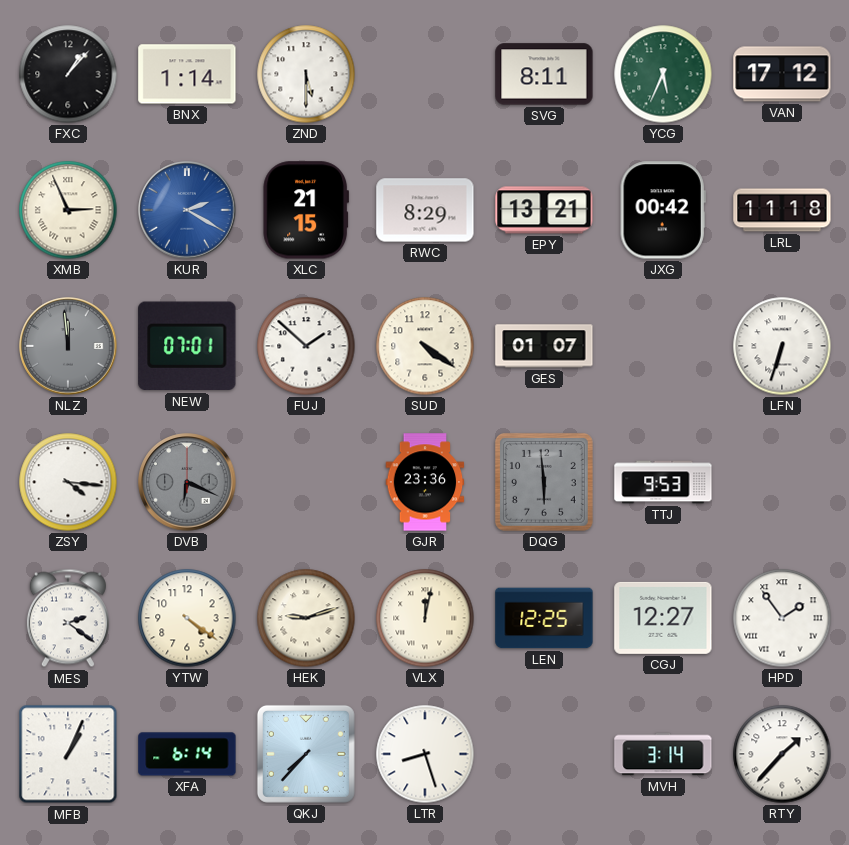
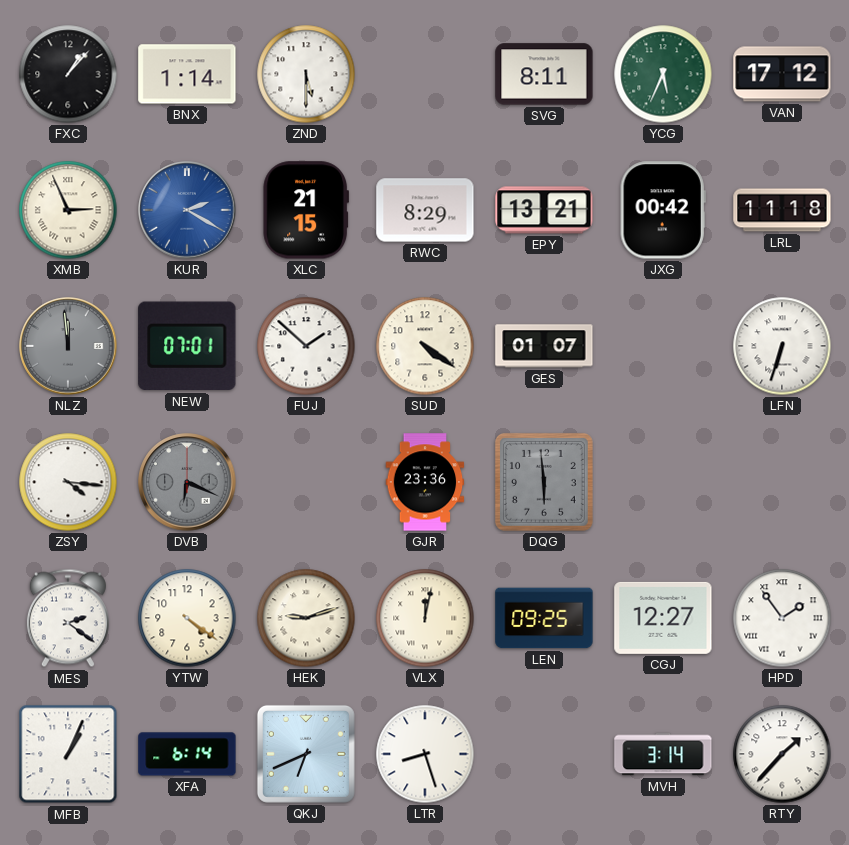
TTJ: 9:53 -> none (663, 482)
LEN: 12:25 -> 09:25 (544, 618)
QKJ: 7:37 -> 6:41 (306, 754)
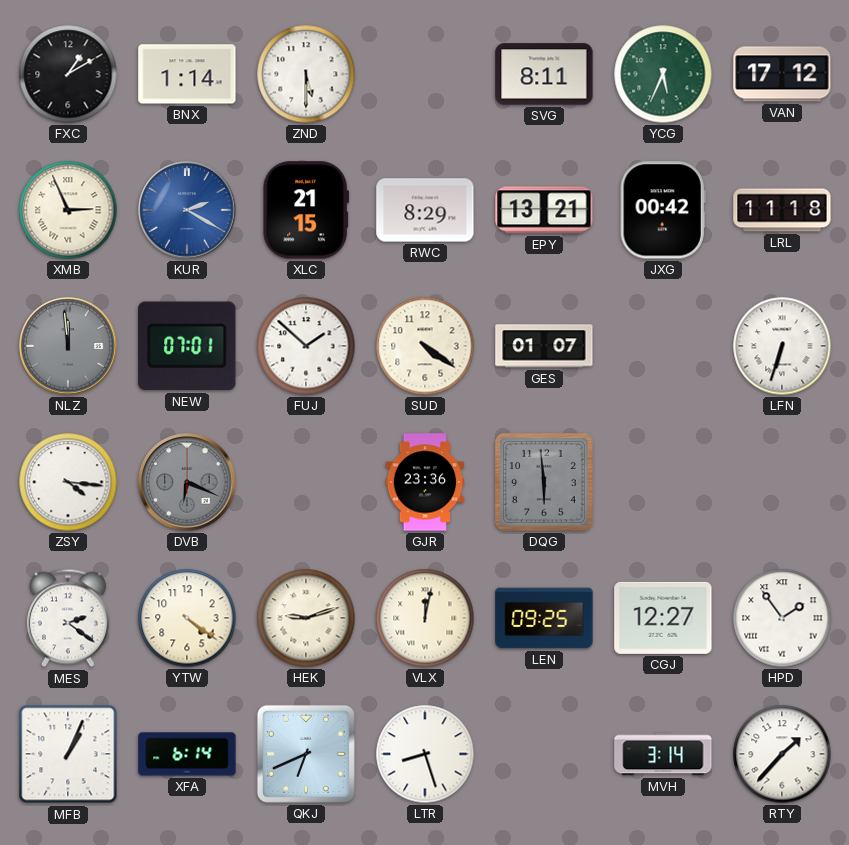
FXC: 1:07 -> 1:10 (68, 74)
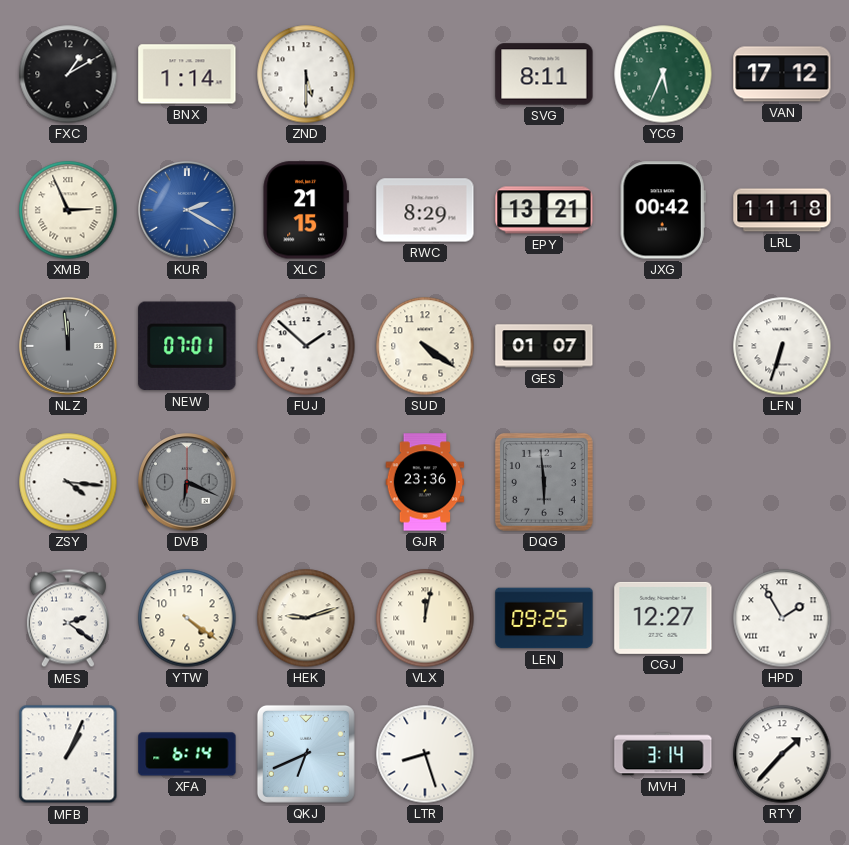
HPD: 1:54 -> 1:55 (782, 618)
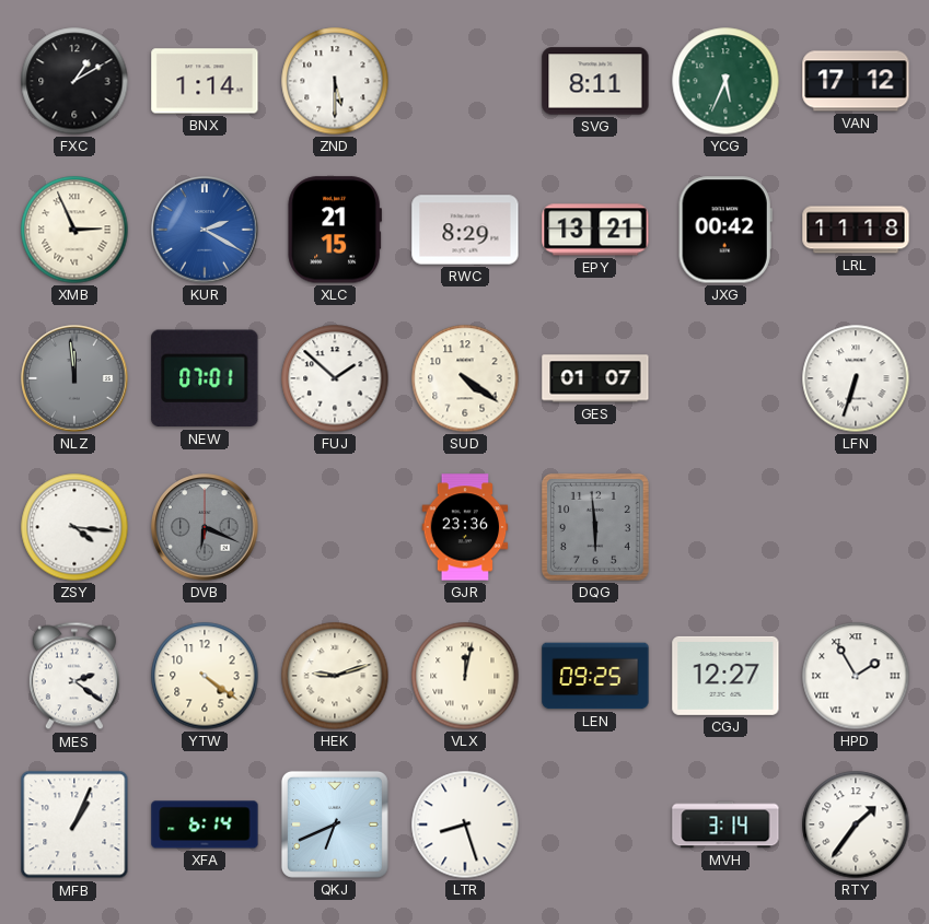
RTY: 1:37 -> 1:36 (856, 824)
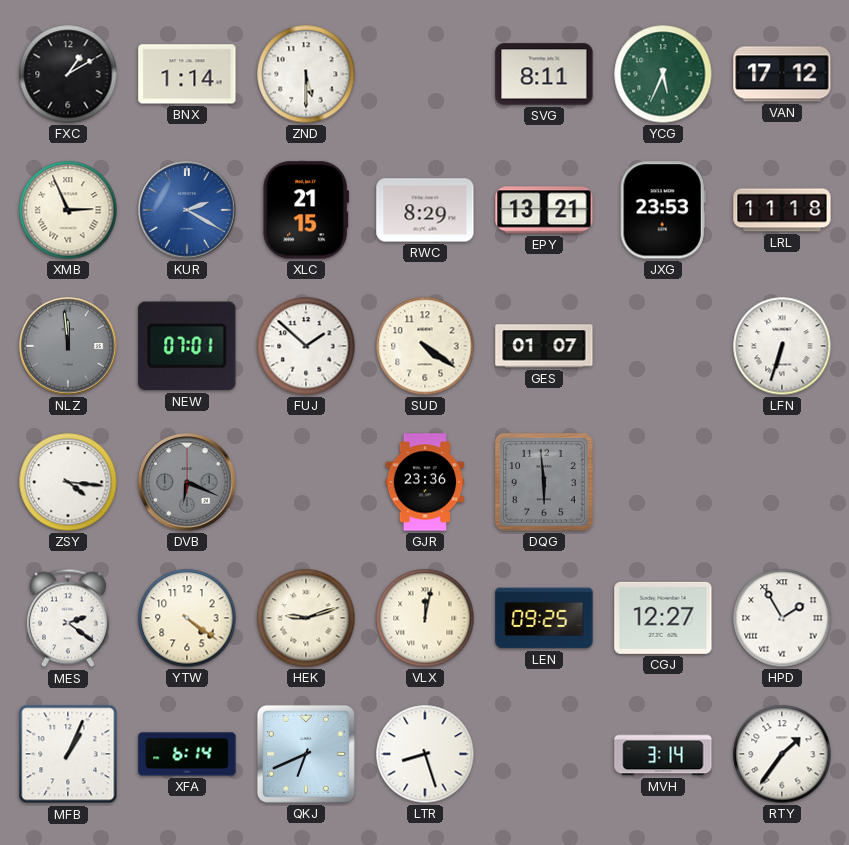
JXG: 00:42 -> 23:53 (663, 210)
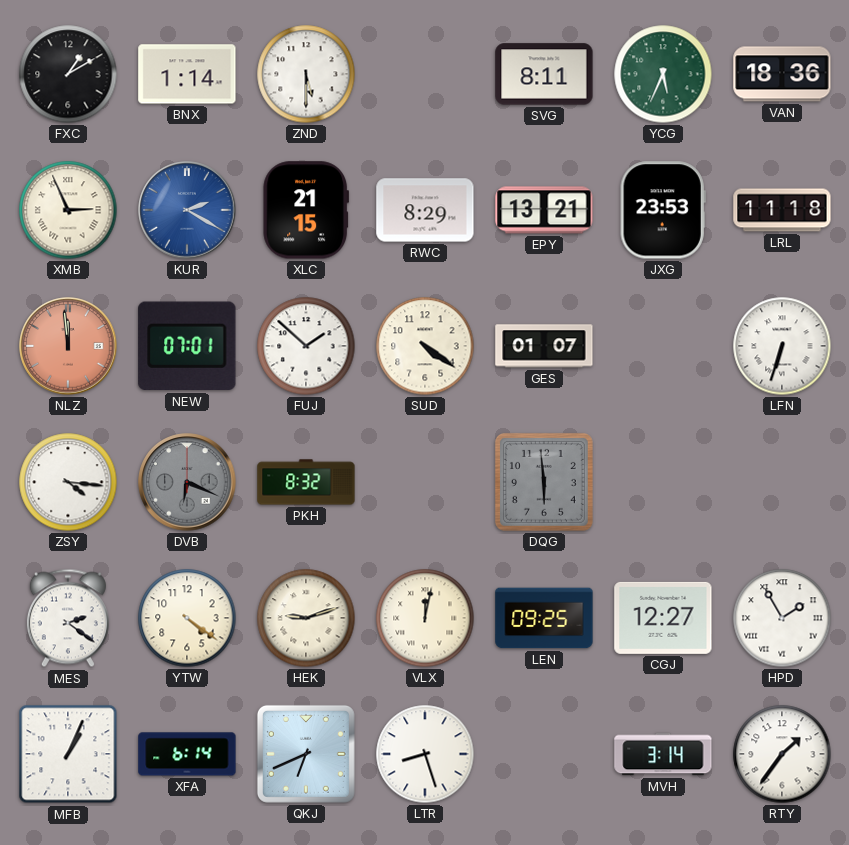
VAN: 17:12 -> 18:36 (782, 74)
NLZ dial: grey -> salmon (68, 346)
PKH: none -> 8:32 (306, 482)
GJR: 23:36 -> none (425, 482)
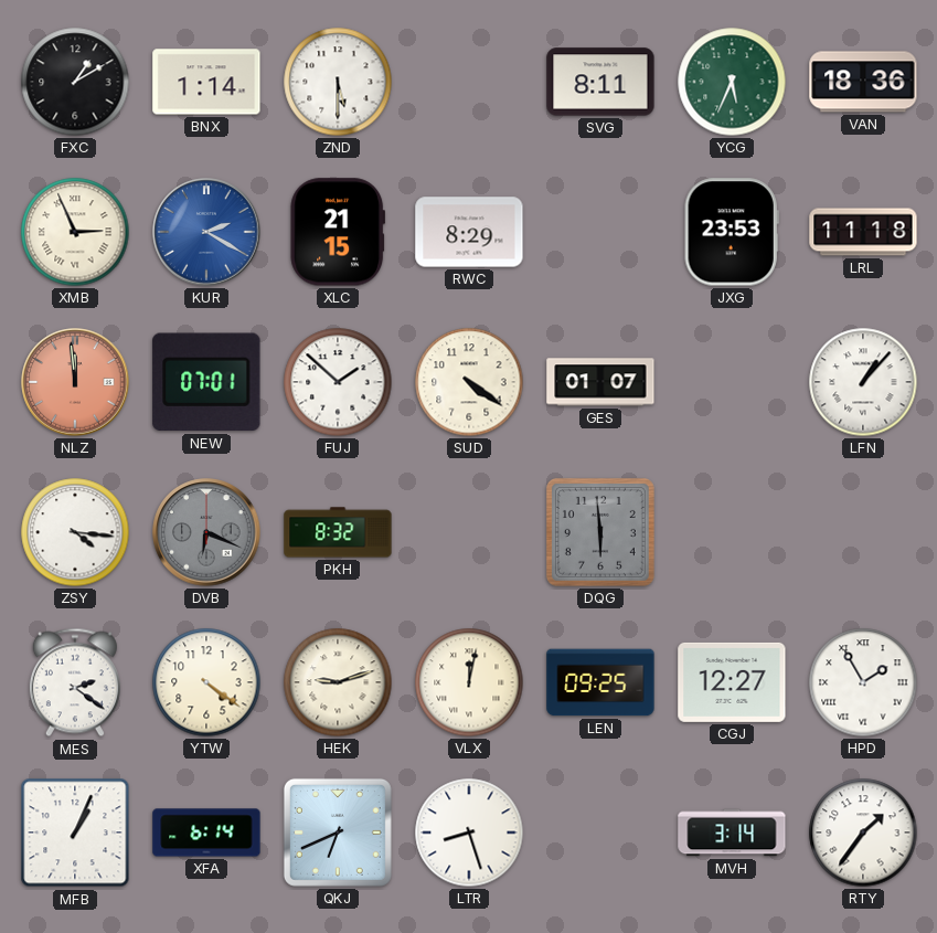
EPY: 13:21 -> none (544, 210)
LFN: 6:33 -> 1:07 (863, 382)
